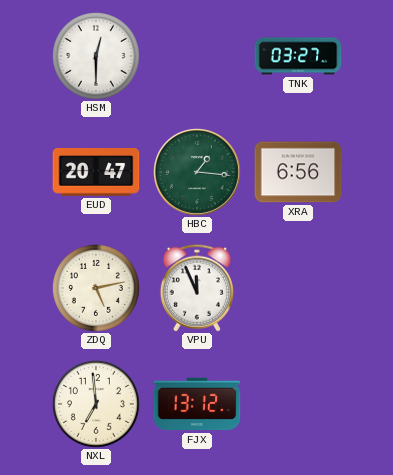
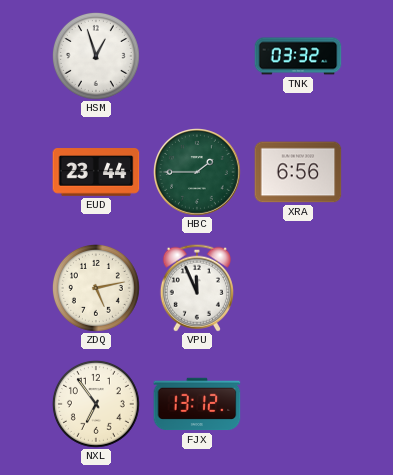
HSM: 12:30 -> 12:57 (96, 56)
TNK: 03:27 -> 03:32 (298, 56)
EUD: 20:47 -> 23:44 (96, 172)
HBC: 1:16 -> 1:45 (198, 173)
NXL: 6:59 -> 6:54 (96, 404)
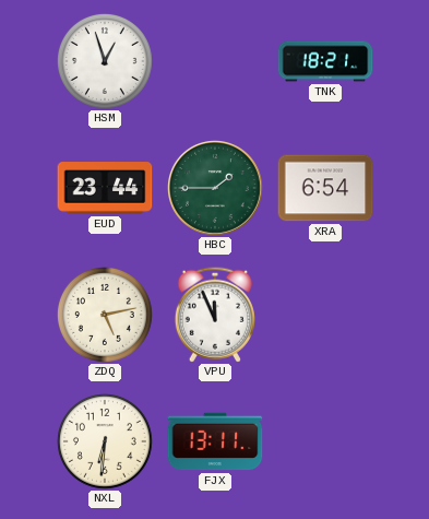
TNK: 03:32 -> 18:21 (325, 61)
XRA: 6:56 -> 6:54 (325, 188)
NXL: 6:54 -> 6:31 (105, 441)
FJX: 13:12 -> 13:11 (215, 441)
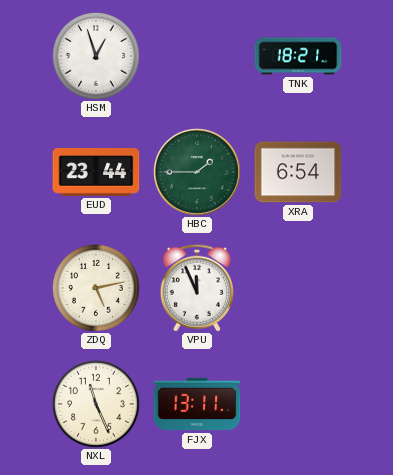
NXL: 6:31 -> 11:26 (96, 404)
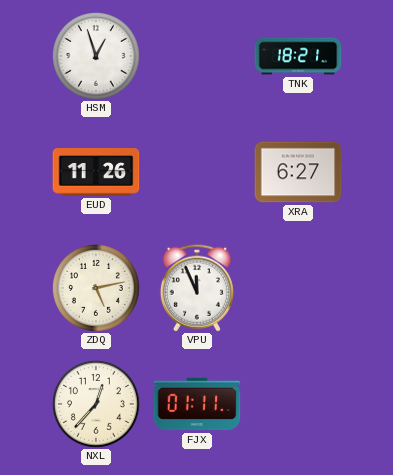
EUD: 23:44 -> 11:26 (96, 172)
HBC: 1:45 -> none (198, 173)
XRA: 6:54 -> 6:27 (298, 172)
NXL: 11:26 -> 12:37 (96, 404)
FJX: 13:11 -> 01:11 (197, 404)
